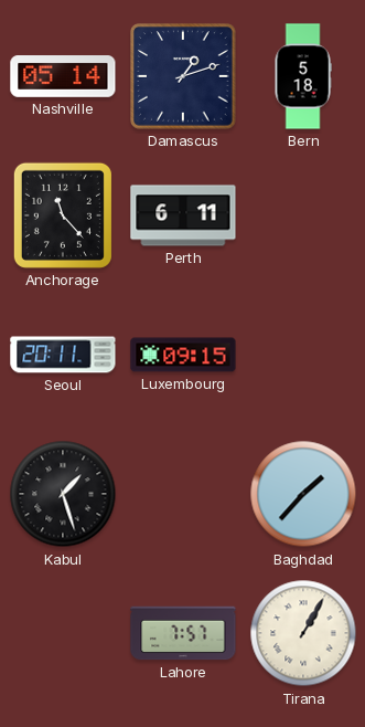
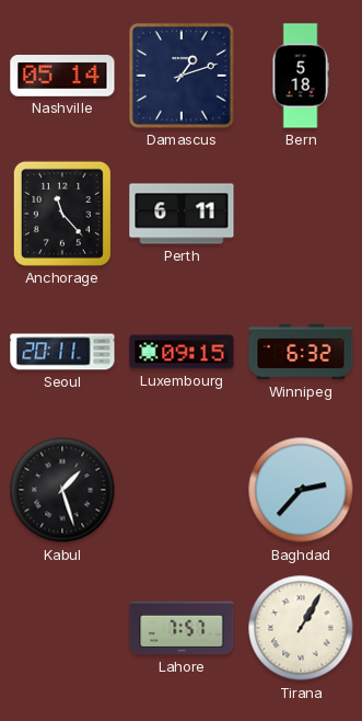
Winnipeg: none -> 6:32 (301, 352)
Baghdad: 1:37 -> 2:37 (301, 490)
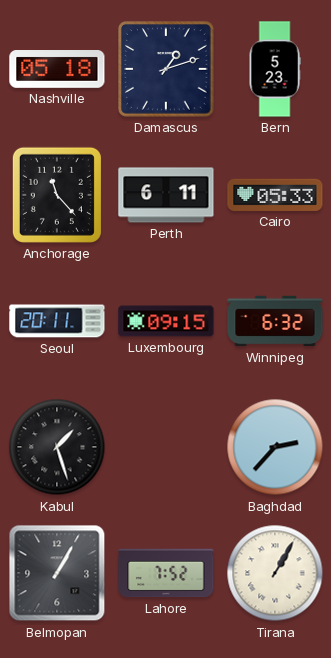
Nashville: 05:14 -> 05:18 (57, 70)
Bern: 5:18 -> 5:23 (275, 69)
Cairo: none -> 05:33 (275, 195)
Belmopan: none -> 1:05 (57, 573)
Lahore: 7:57 -> 7:52 (166, 573)
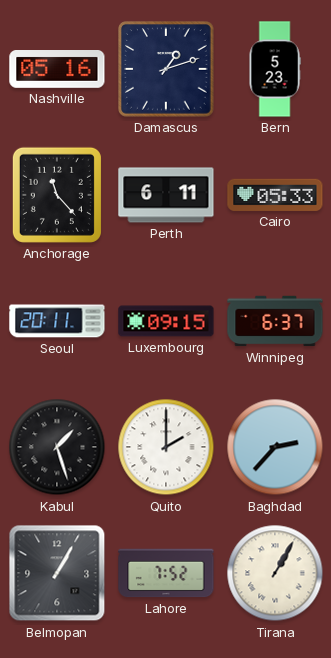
Nashville: 05:18 -> 05:16 (57, 70)
Winnipeg: 6:32 -> 6:37 (275, 321)
Quito: none -> 2:00 (166, 447)
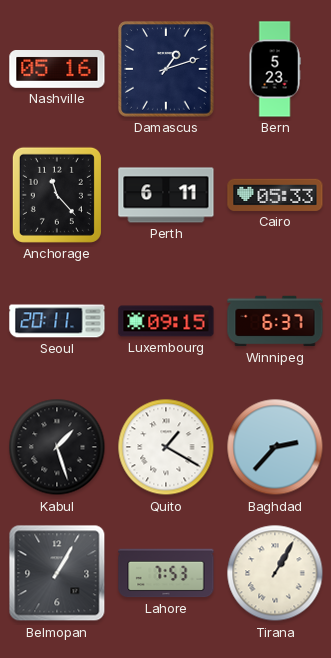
Quito: 2:00 -> 1:20 (166, 447)
Lahore: 7:52 -> 7:53 (166, 573)
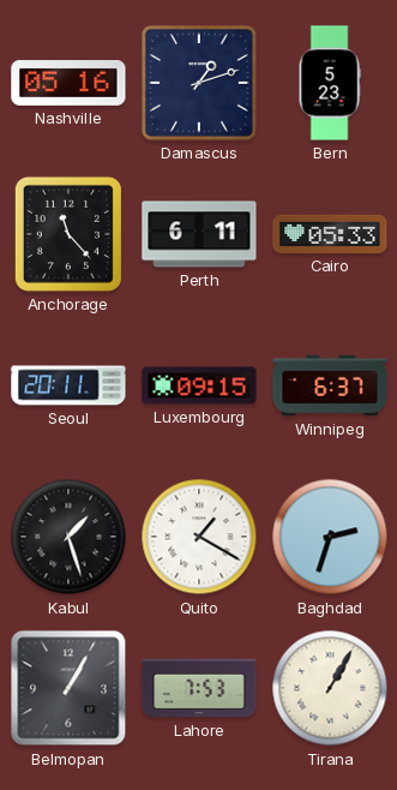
Baghdad: 2:37 -> 2:33 (330, 537)
